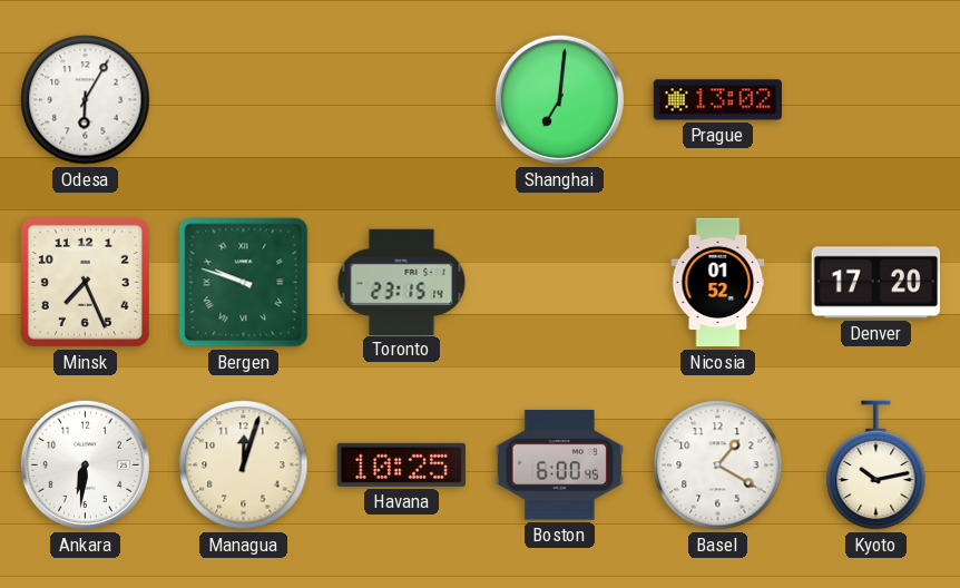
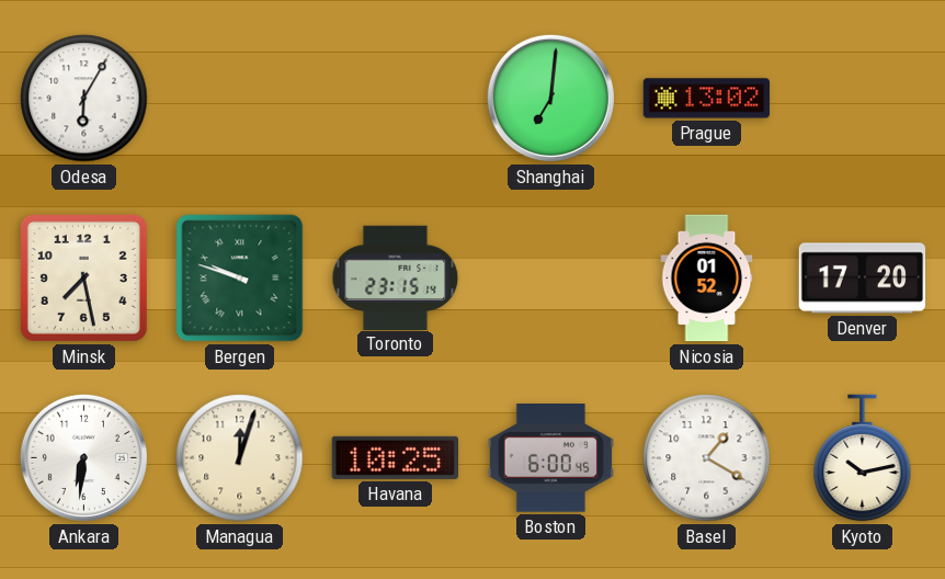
Minsk: 7:26 -> 7:28 (83, 277)
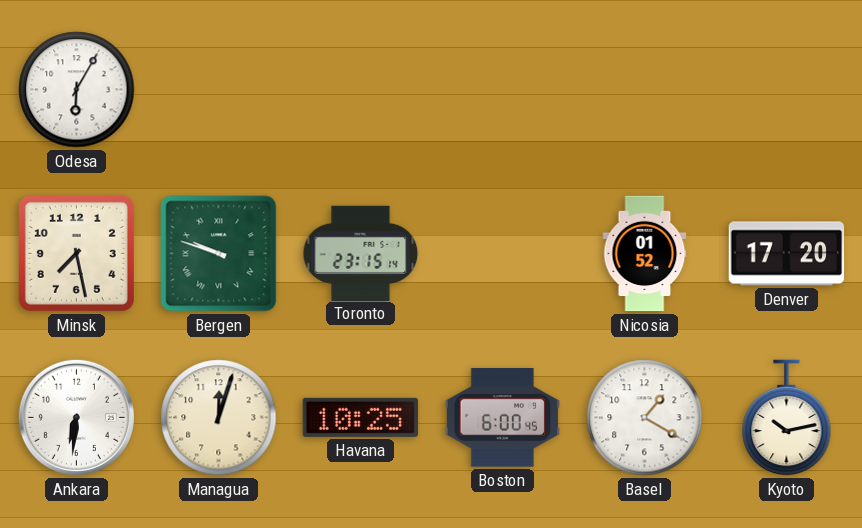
Shanghai: 7:01 -> none (550, 98)
Prague: 13:02 -> none (707, 99)
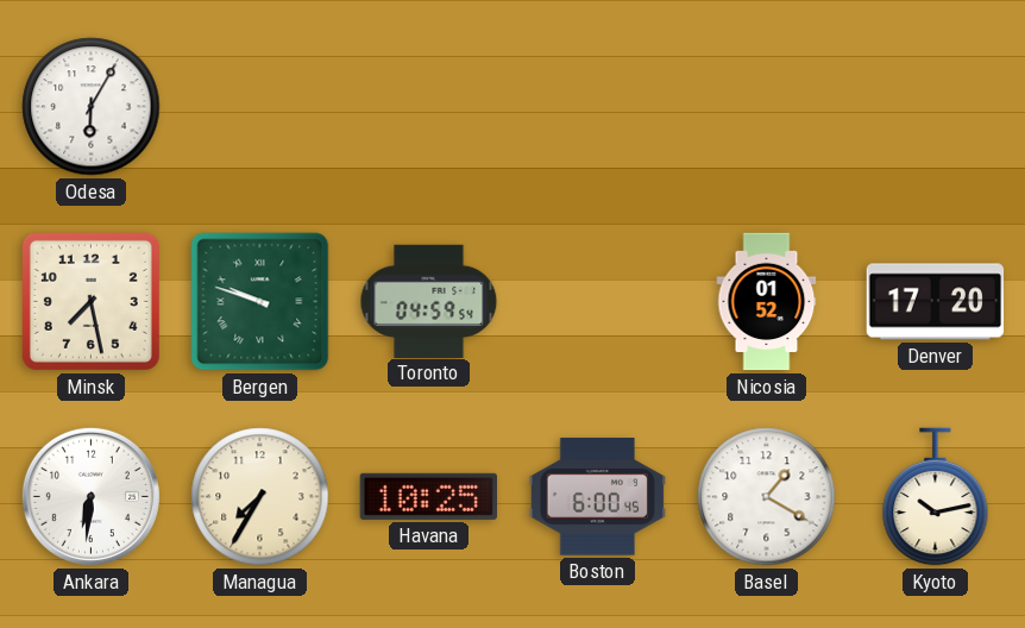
Toronto: 23:15 -> 04:59 (429, 301)
Managua: 12:03 -> 7:35 (260, 497)
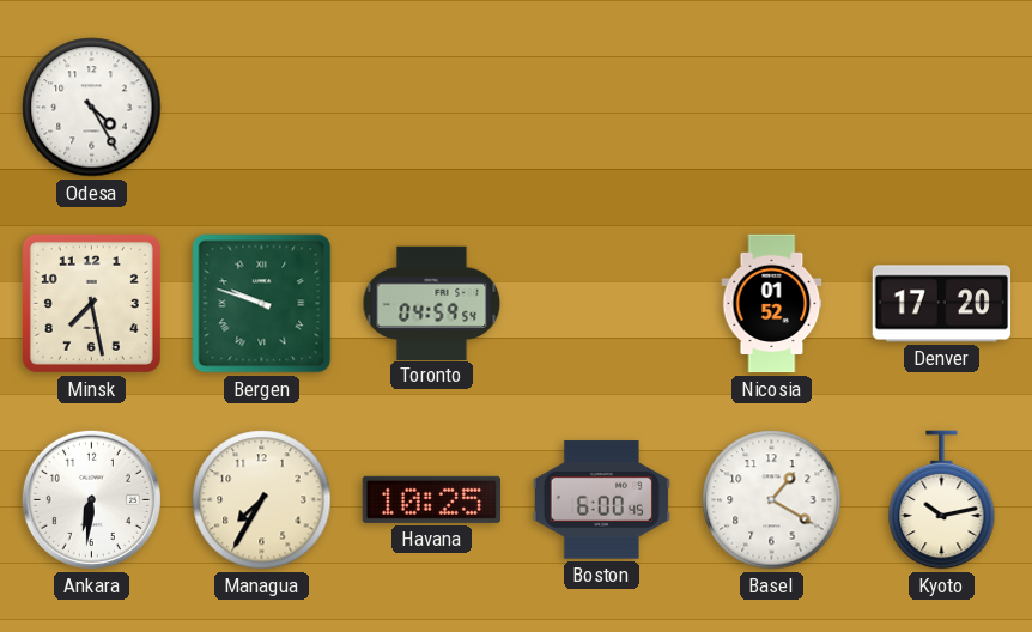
Odesa: 6:05 -> 4:25 (92, 108)
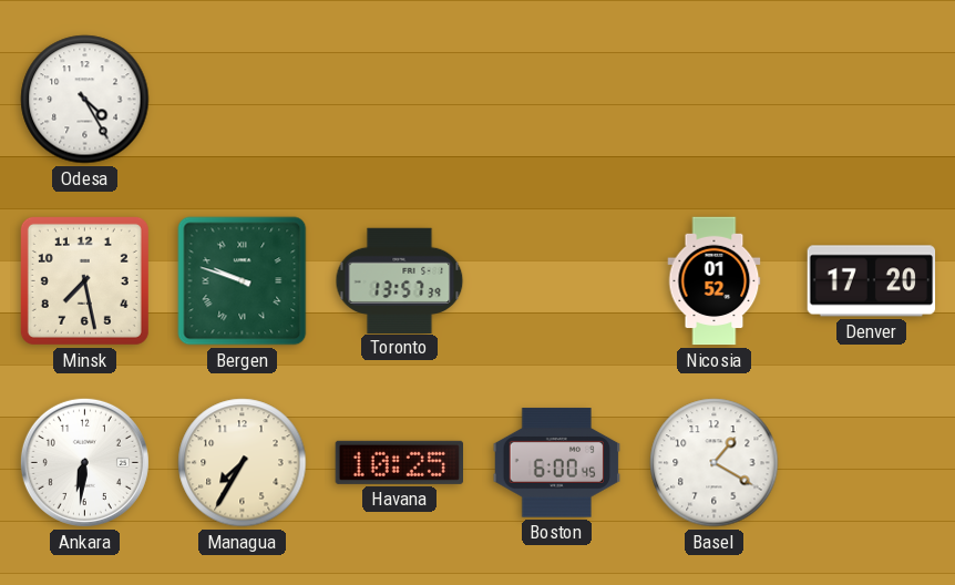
Toronto: 04:59 -> 13:57 (400, 280)
Kyoto: 10:13 -> none (942, 500)
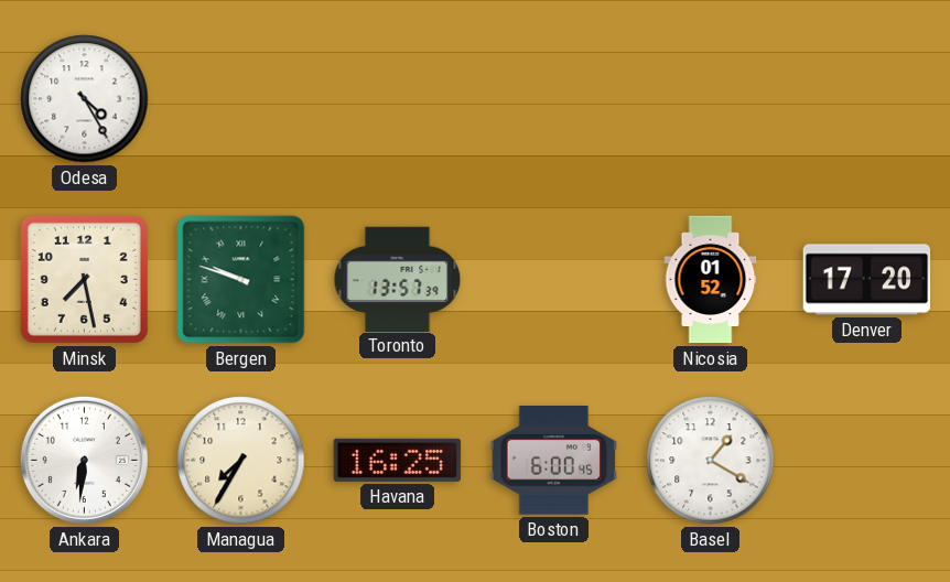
Havana: 10:25 -> 16:25 (397, 460)
